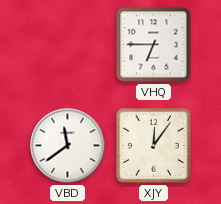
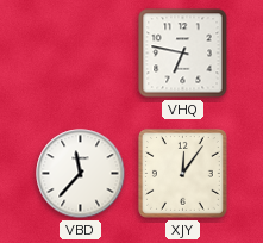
VHQ: 6:45 -> 6:47 (183, 54)
VBD: 11:39 -> 11:37 (81, 174)
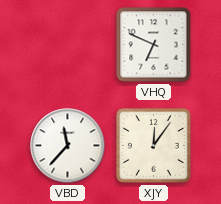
VHQ: 6:47 -> 6:49 (154, 45)
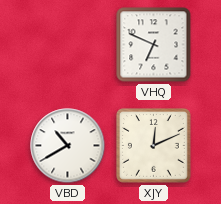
VBD: 11:37 -> 10:40 (68, 146)
XJY: 12:06 -> 12:11 (154, 146)
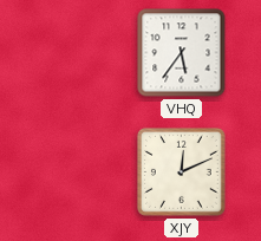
VHQ: 6:49 -> 5:36 (182, 53)
VBD: 10:40 -> none (68, 146)
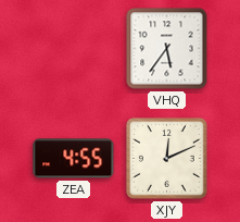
ZEA: none -> 4:55 (74, 159)
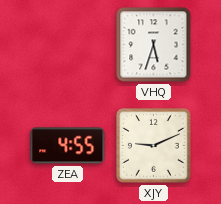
VHQ: 5:36 -> 5:33 (154, 45)
XJY: 12:11 -> 9:11 (154, 146)
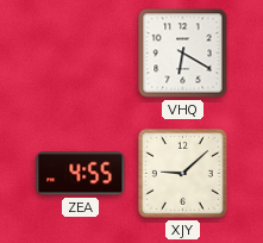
VHQ: 5:33 -> 6:20 (183, 54)
XJY: 9:11 -> 9:08 (183, 174)
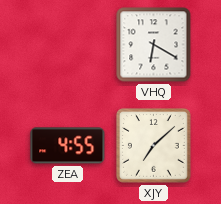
XJY: 9:08 -> 7:08 (154, 146)
